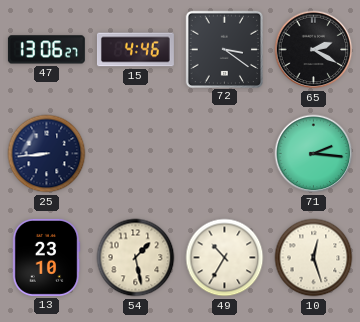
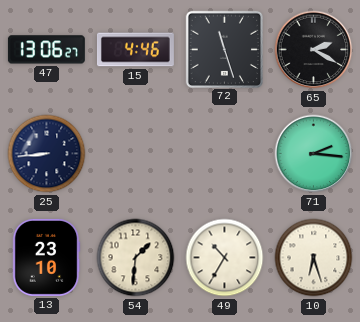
72: 3:21 -> 11:27 (224, 49)
54: 1:28 -> 1:31 (136, 258)
10: 12:27 -> 6:27 (314, 258)
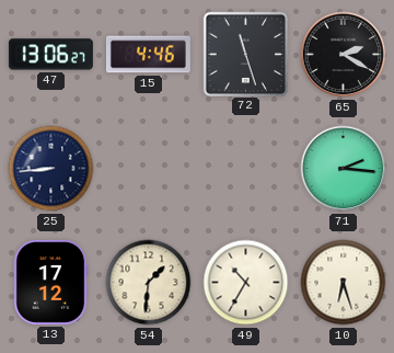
13: 23:10 -> 17:12 (50, 282)
